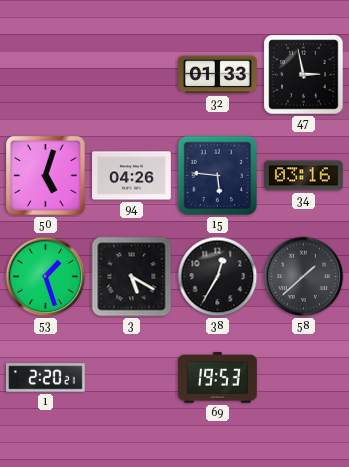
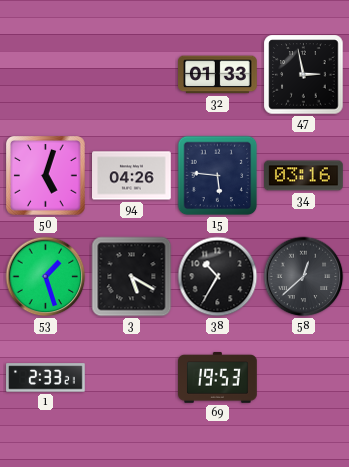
38: 12:35 -> 10:35 (218, 277)
58: 1:38 -> 12:38 (304, 277)
1: 2:20 -> 2:33 (46, 378)
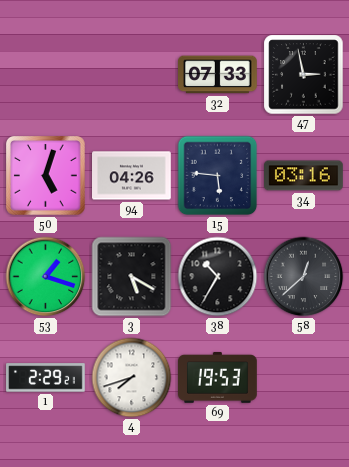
32: 01:33 -> 07:33 (218, 75)
53: 1:27 -> 1:18 (46, 277)
1: 2:33 -> 2:29 (46, 378)
4: none -> 7:42 (132, 378)
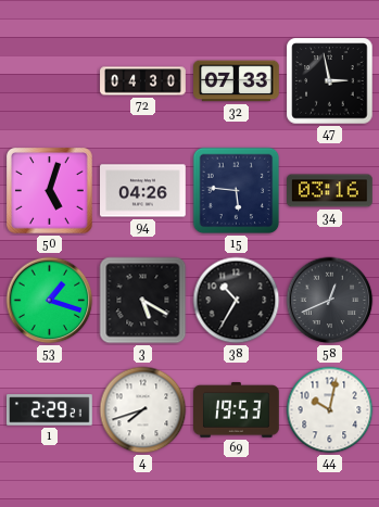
72: none -> 04:30 (143, 81)
58: 12:38 -> 12:41 (330, 301)
44: none -> 10:02 (330, 410)
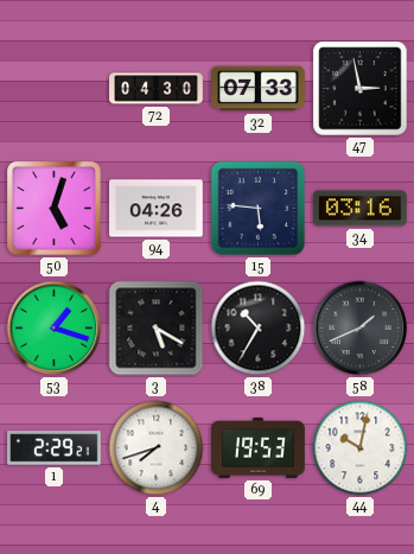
58: 12:41 -> 1:41 (361, 329)
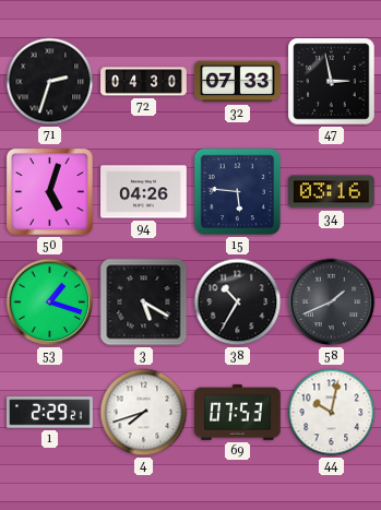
71: none -> 2:33 (50, 82)
69: 19:53 -> 07:53 (238, 413)
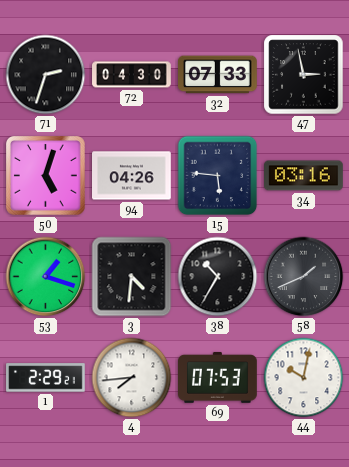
3: 5:20 -> 4:31 (132, 277)
4: 7:42 -> 7:44 (132, 378)
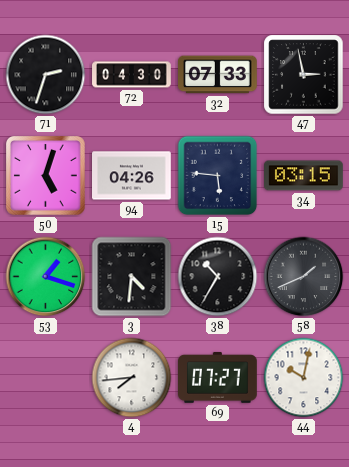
34: 03:16 -> 03:15 (304, 176)
1: 2:29 -> none (46, 378)
69: 07:53 -> 07:27 (218, 378)
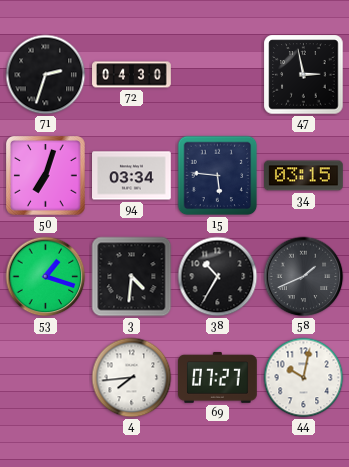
32: 07:33 -> none (218, 75)
50: 5:03 -> 7:03 (46, 176)
94: 04:26 -> 03:34 (132, 176)
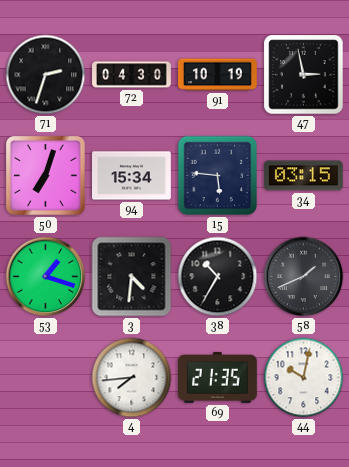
91: none -> 10:19 (218, 75)
94: 03:34 -> 15:34 (132, 176)
69: 07:27 -> 21:35 (218, 378)
